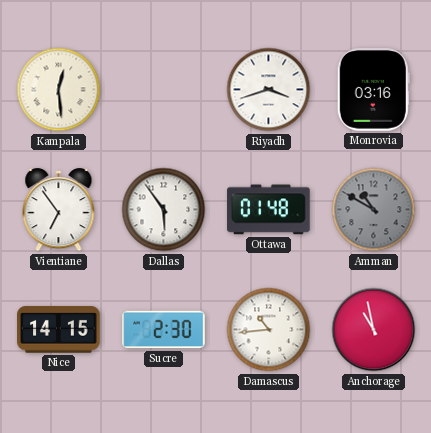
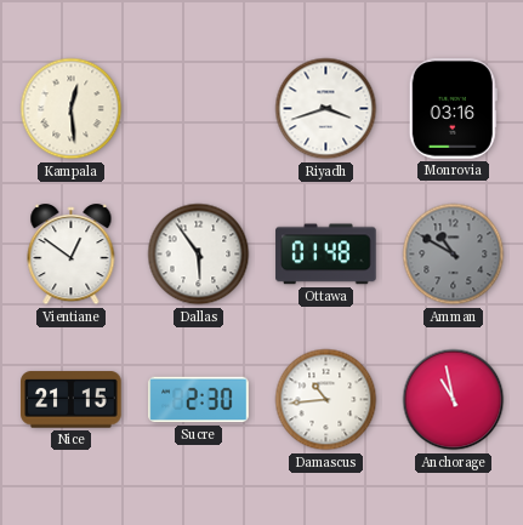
Vientiane: 6:54 -> 12:51 (72, 255)
Nice: 14:15 -> 21:15 (72, 400)
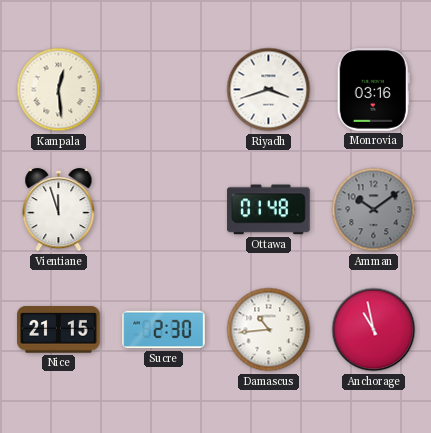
Vientiane: 12:51 -> 11:57 (59, 210)
Dallas: 5:54 -> none (199, 255)
Amman: 10:50 -> 10:09 (374, 210)
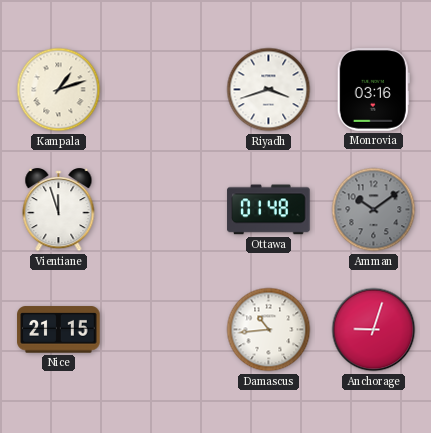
Kampala: 12:29 -> 1:12 (59, 90)
Sucre: 2:30 -> none (164, 330)
Anchorage: 10:58 -> 9:03 (374, 330)
